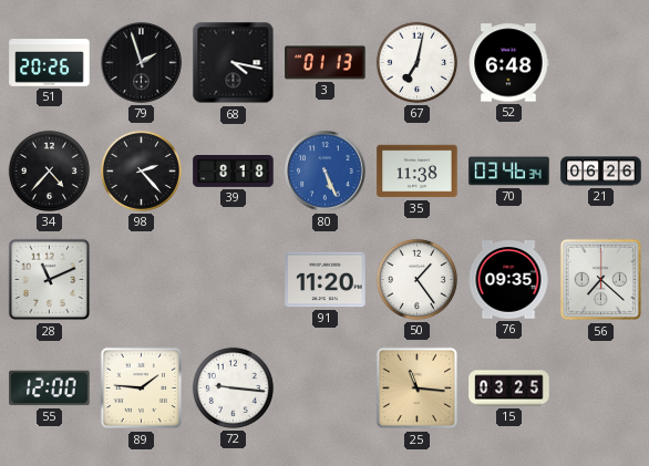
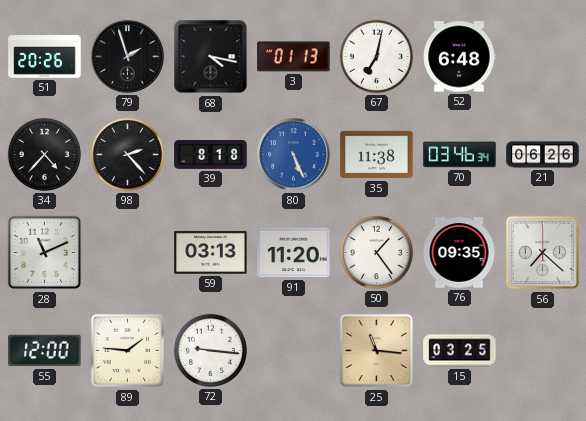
59: none -> 03:13 (211, 253)
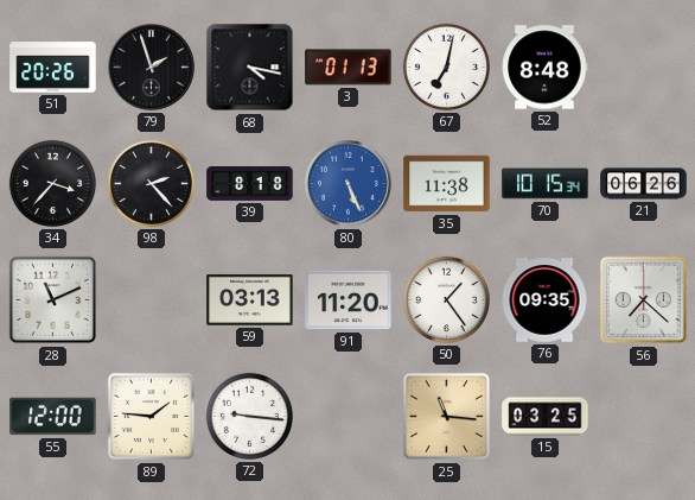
52: 6:48 -> 8:48 (544, 68)
34: 4:37 -> 3:37 (52, 183)
70: 03:46 -> 10:15 (546, 184)
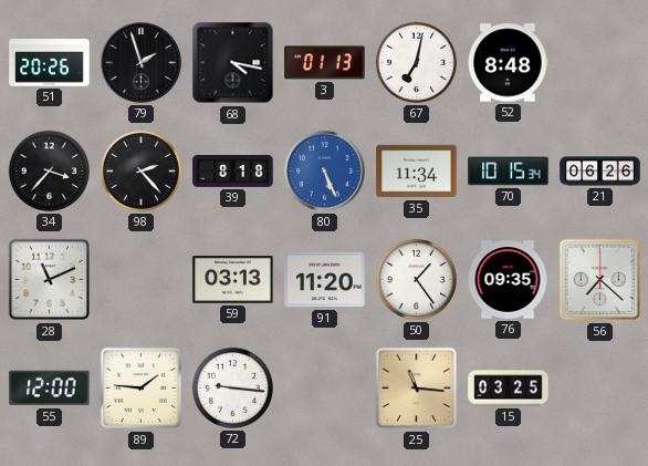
35: 11:38 -> 11:34 (417, 172)
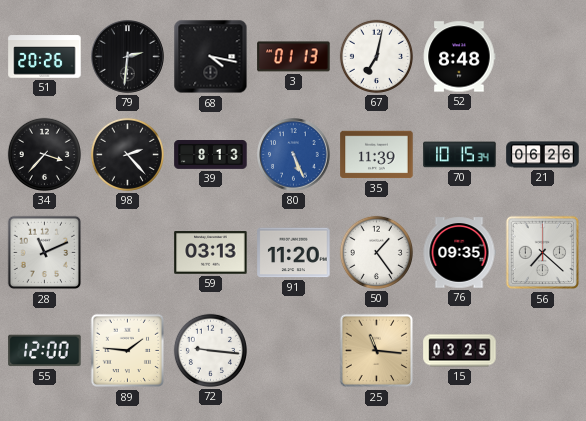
79: 1:57 -> 2:31 (128, 57)
39: 8:18 -> 8:13 (211, 155)
35: 11:34 -> 11:39 (377, 155)
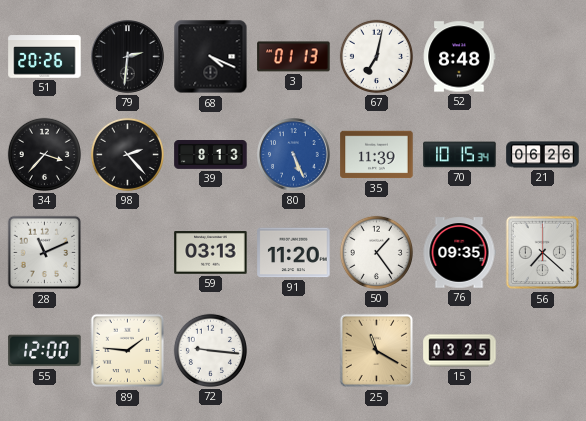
68: 4:17 -> 4:19 (211, 57)
25: 11:16 -> 11:20 (377, 351)
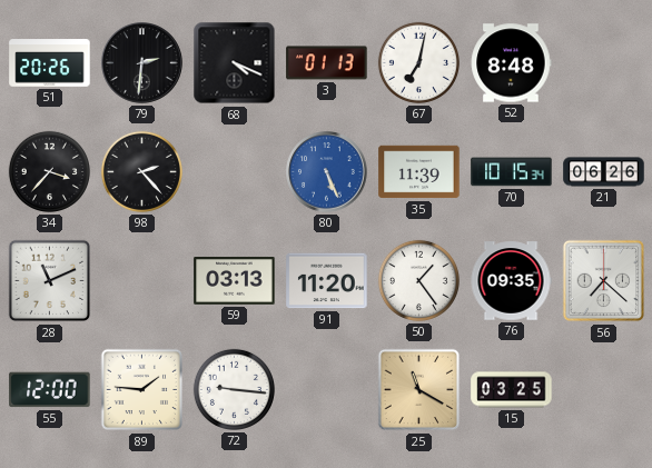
39: 8:13 -> none (211, 155)
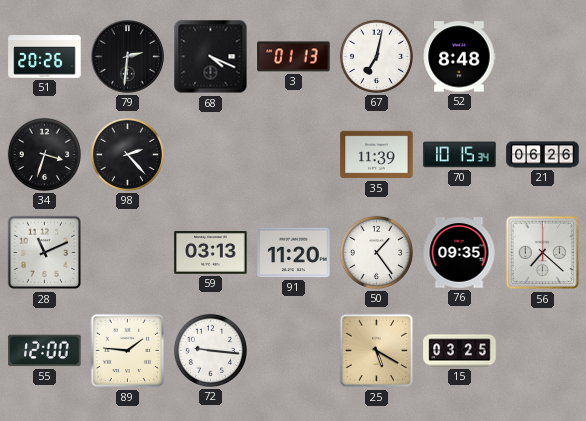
34: 3:37 -> 3:33 (44, 154)
80: 5:26 -> none (327, 172)
25: 11:20 -> 5:20 (377, 351)
